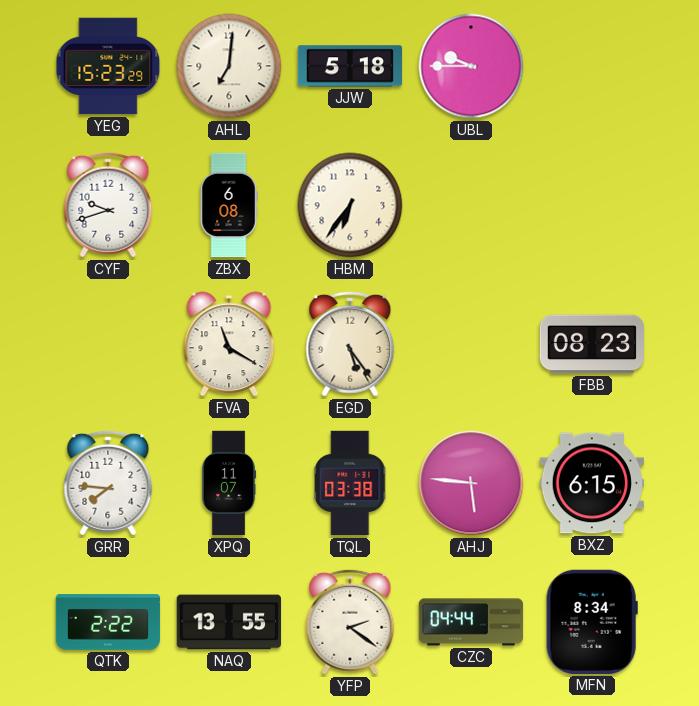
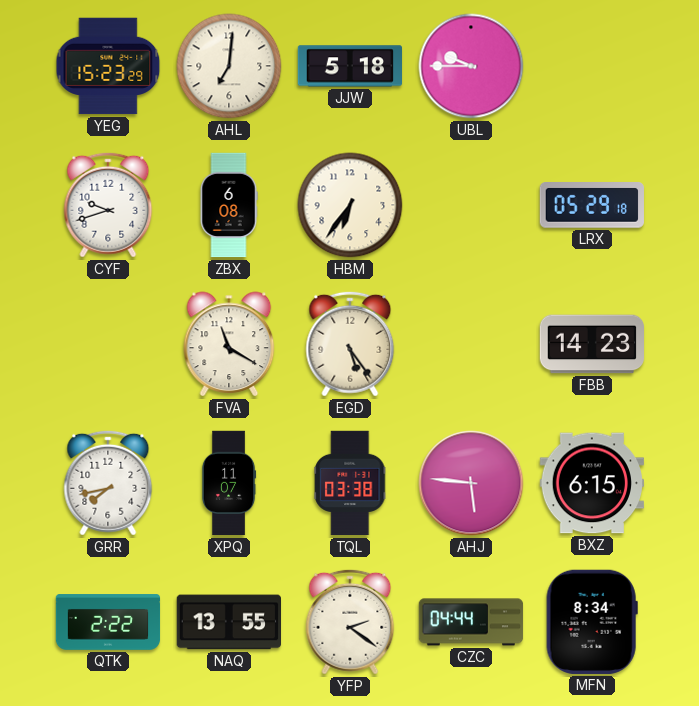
LRX: none -> 05:29 (592, 206)
FBB: 08:23 -> 14:23 (592, 344)
GRR: 7:46 -> 7:43 (108, 483)
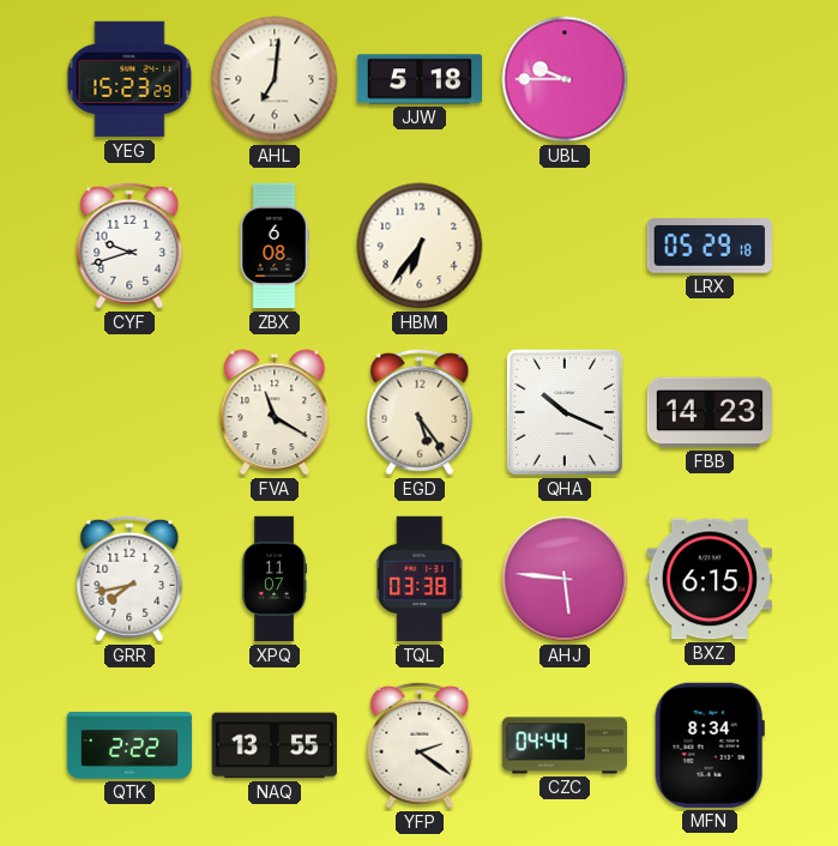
QHA: none -> 10:19 (565, 412)
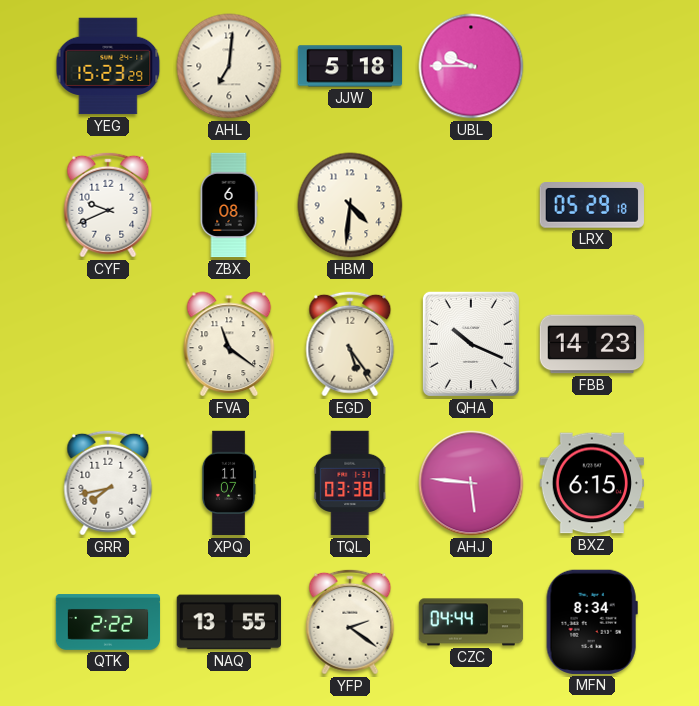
CYF: 9:42 -> 9:41 (108, 205)
HBM: 6:36 -> 4:31 (350, 205)
FVA: 11:20 -> 11:21 (229, 344)
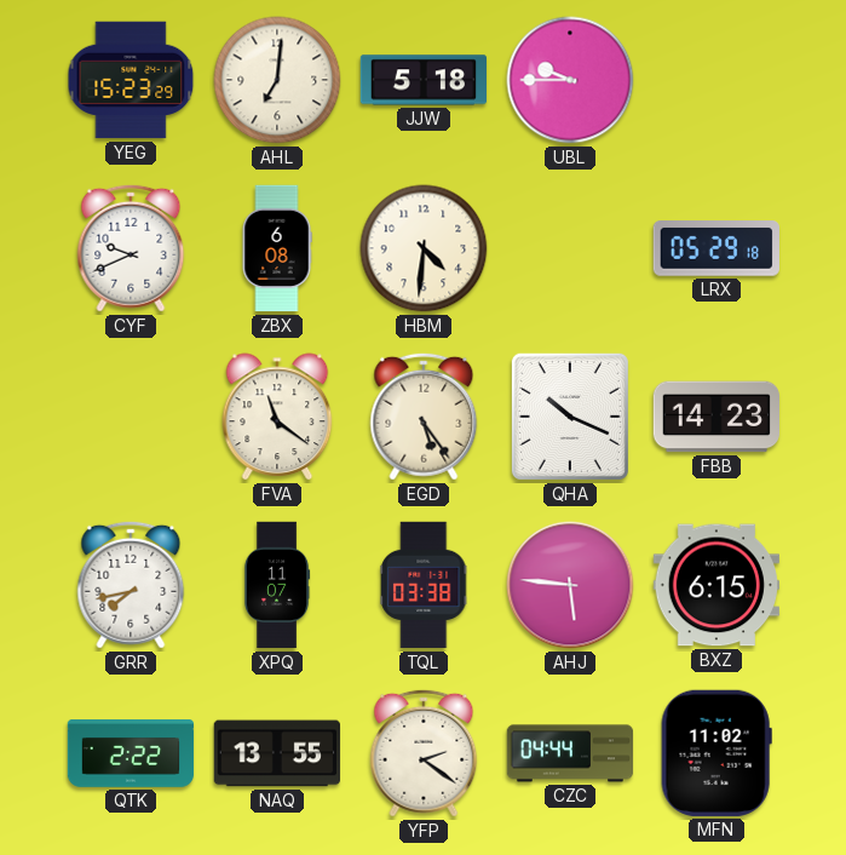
MFN: 8:34 -> 11:02 (716, 753)
